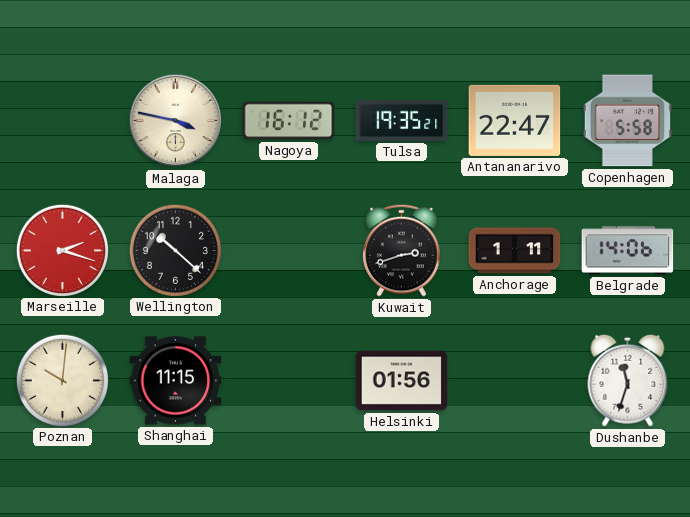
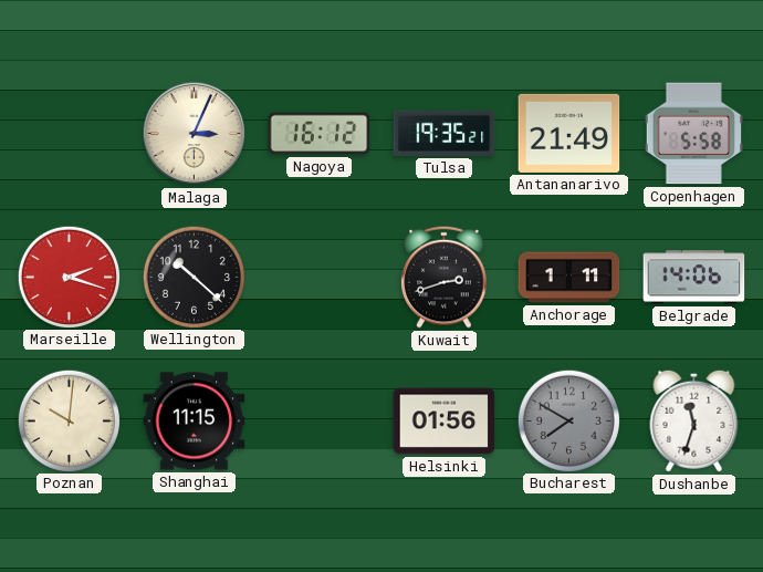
Malaga: 3:47 -> 3:04 (195, 134)
Antananarivo: 22:47 -> 21:49 (569, 133)
Bucharest: none -> 7:50 (568, 420)
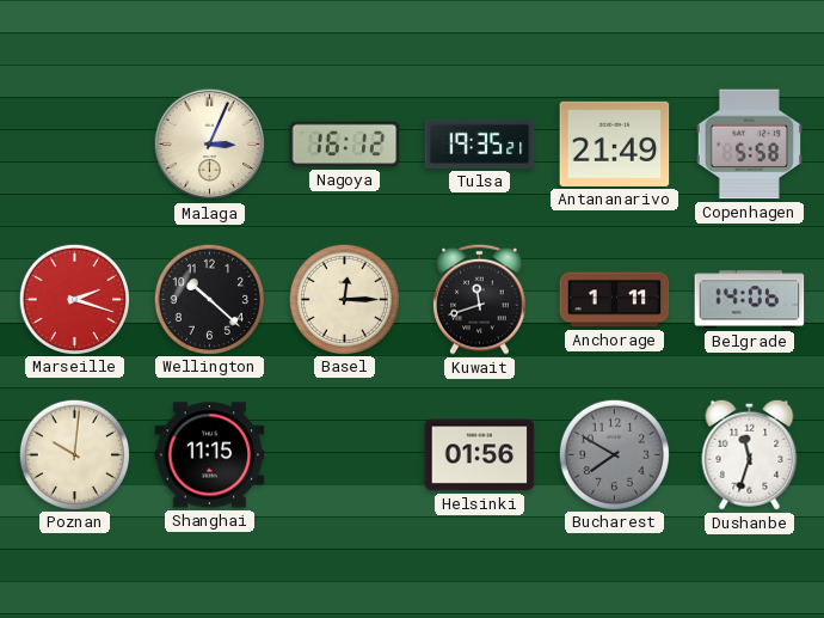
Basel: none -> 12:15 (344, 299)
Kuwait: 2:42 -> 11:42 (480, 299)
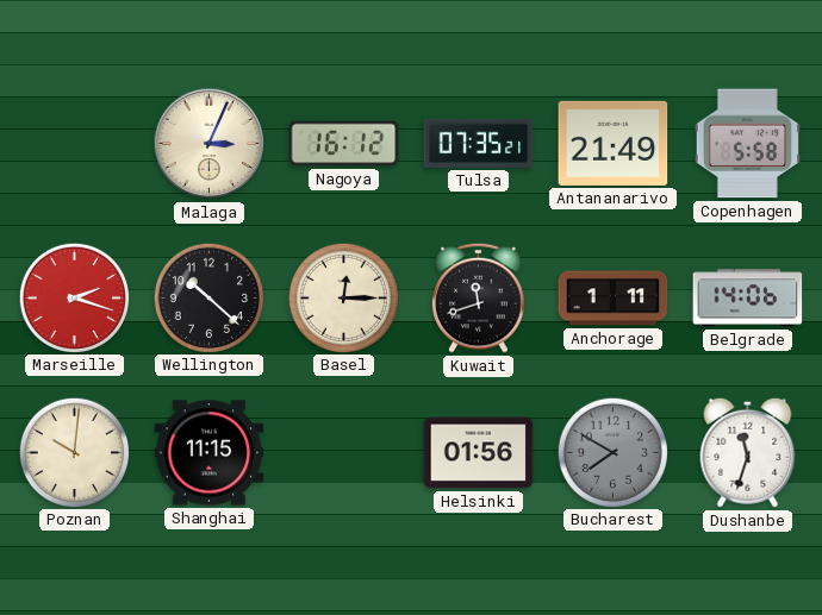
Tulsa: 19:35 -> 07:35 (479, 143)
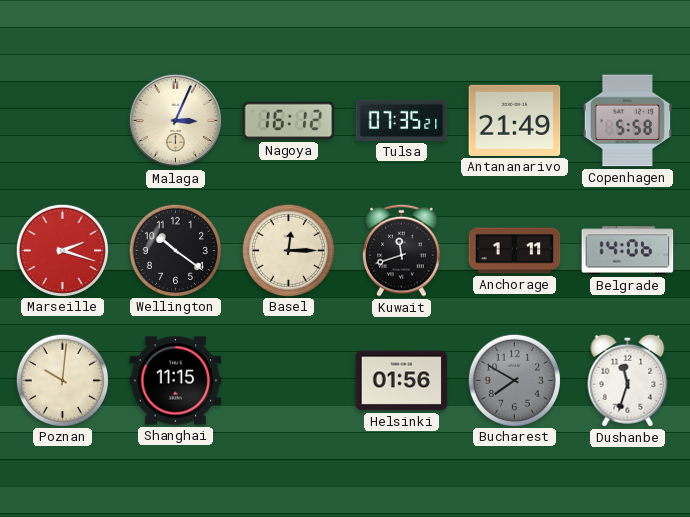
Wellington: 10:22 -> 10:21 (175, 250)
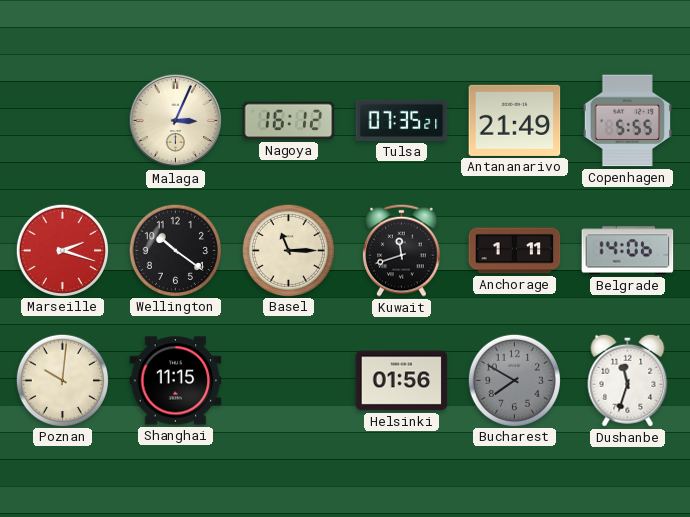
Copenhagen: 5:58 -> 5:55 (627, 121)
Basel: 12:15 -> 11:15 (288, 250)
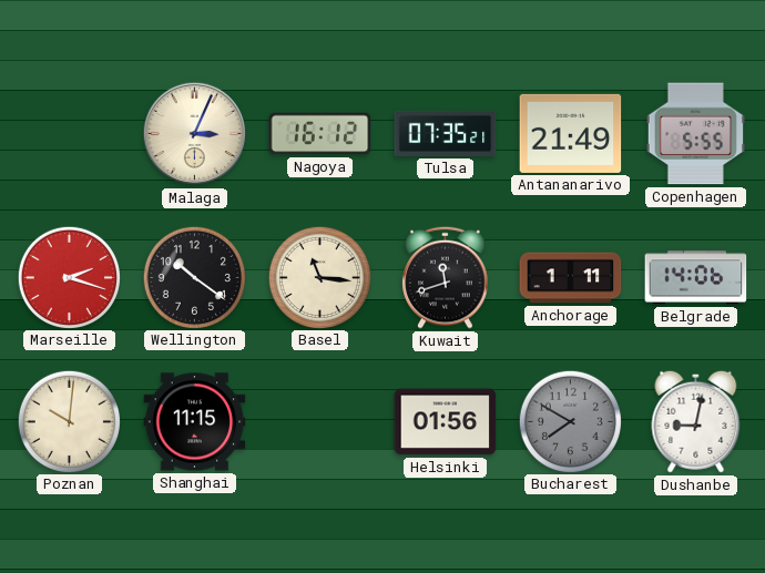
Basel: 11:15 -> 11:16 (319, 277)
Dushanbe: 11:33 -> 9:02 (696, 421)
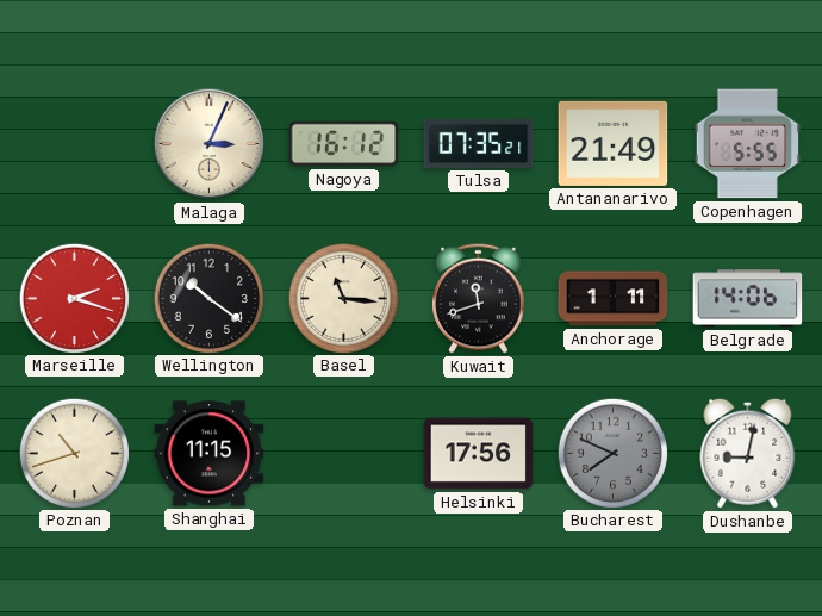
Poznan: 10:01 -> 10:42 (74, 453)
Helsinki: 01:56 -> 17:56 (479, 454)
Bucharest: 7:50 -> 7:49 (612, 453)
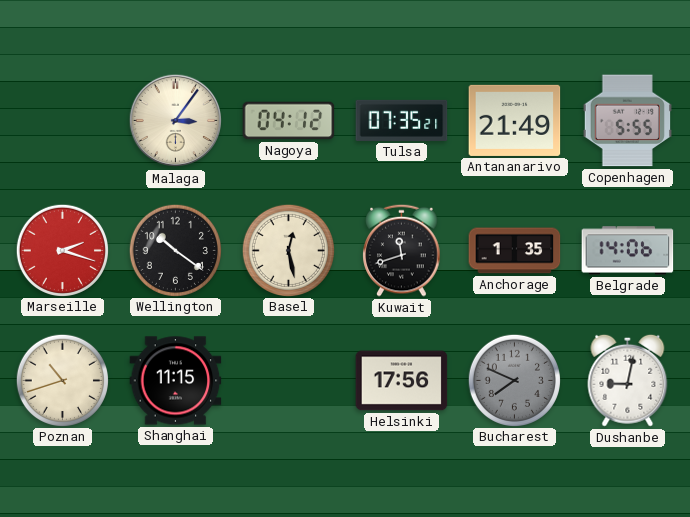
Malaga: 3:04 -> 3:06 (176, 121)
Nagoya: 16:12 -> 04:12 (289, 121)
Basel: 11:16 -> 12:28 (288, 250)
Anchorage: 1:11 -> 1:35 (515, 251)
